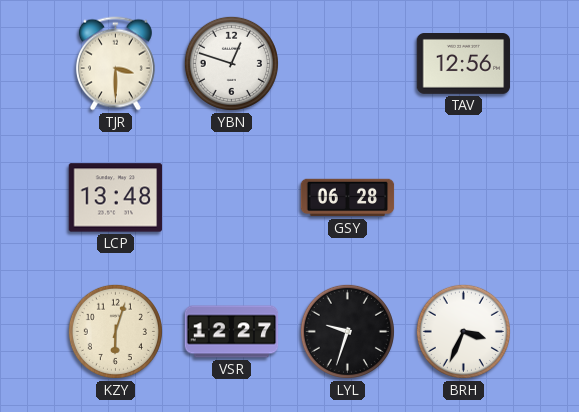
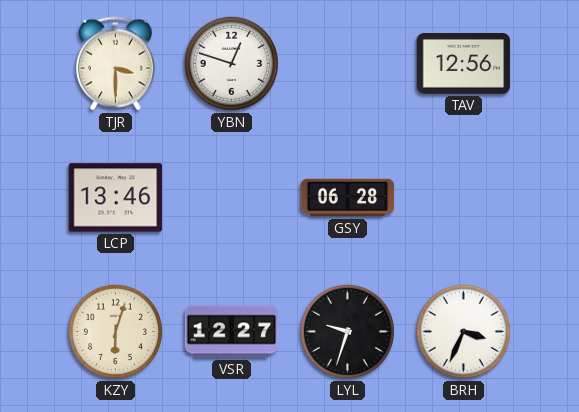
LCP: 13:48 -> 13:46 (116, 198)
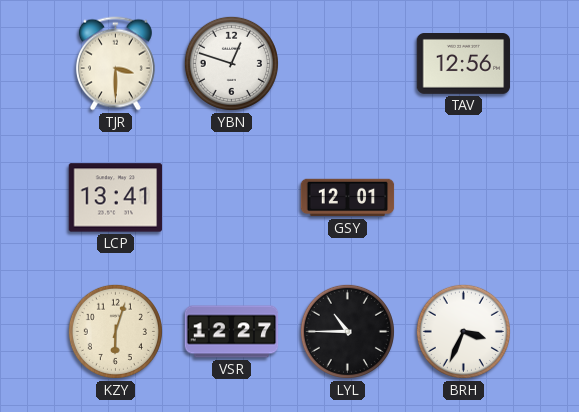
LCP: 13:46 -> 13:41 (116, 198)
GSY: 06:28 -> 12:01 (348, 198)
LYL: 9:33 -> 10:45 (347, 331)
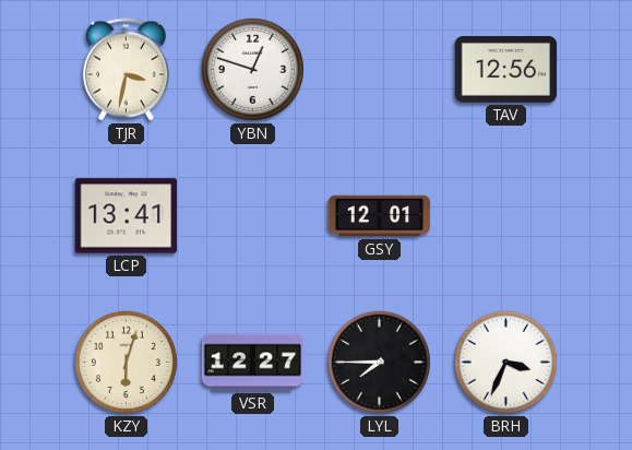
TJR: 3:30 -> 3:32 (126, 70)
LYL: 10:45 -> 7:45 (379, 362)
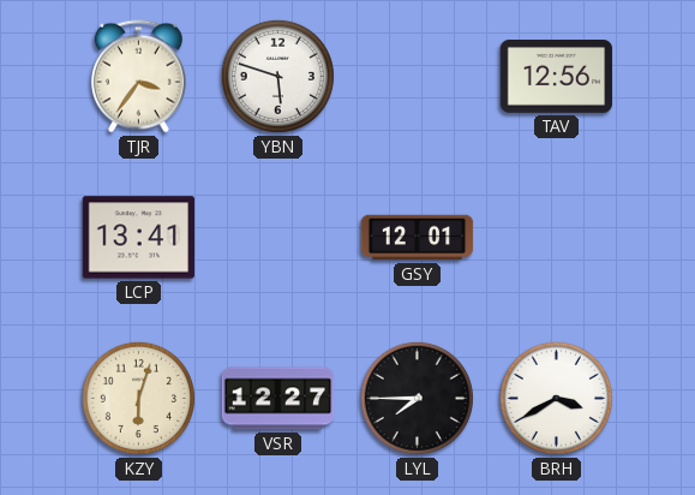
TJR: 3:32 -> 3:36 (138, 77)
YBN: 12:48 -> 5:48 (277, 76)
BRH: 3:34 -> 3:40 (556, 398)
